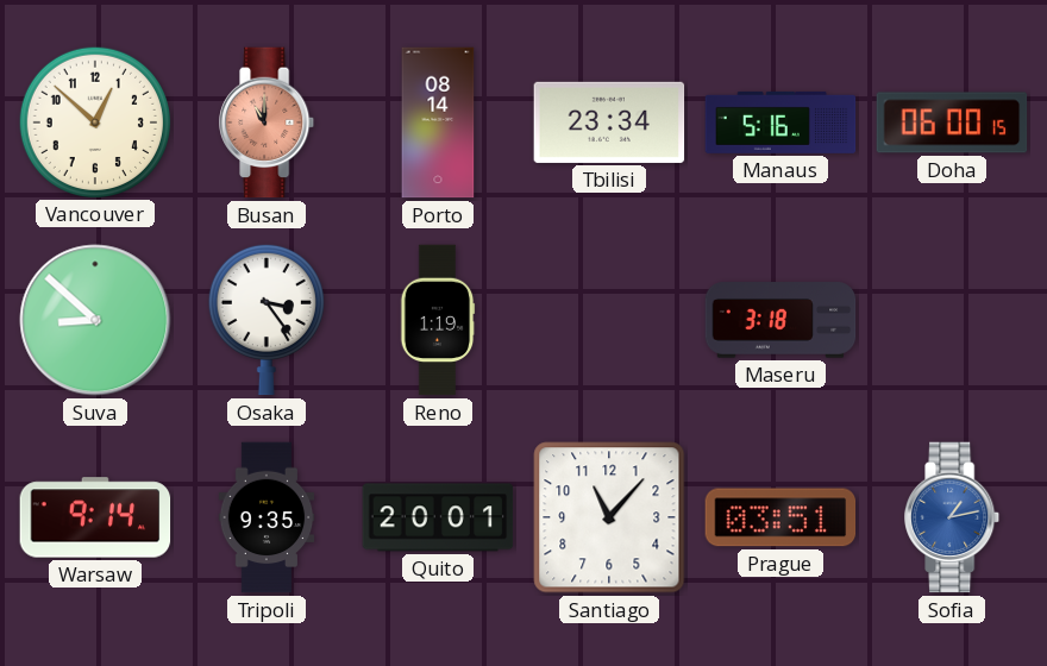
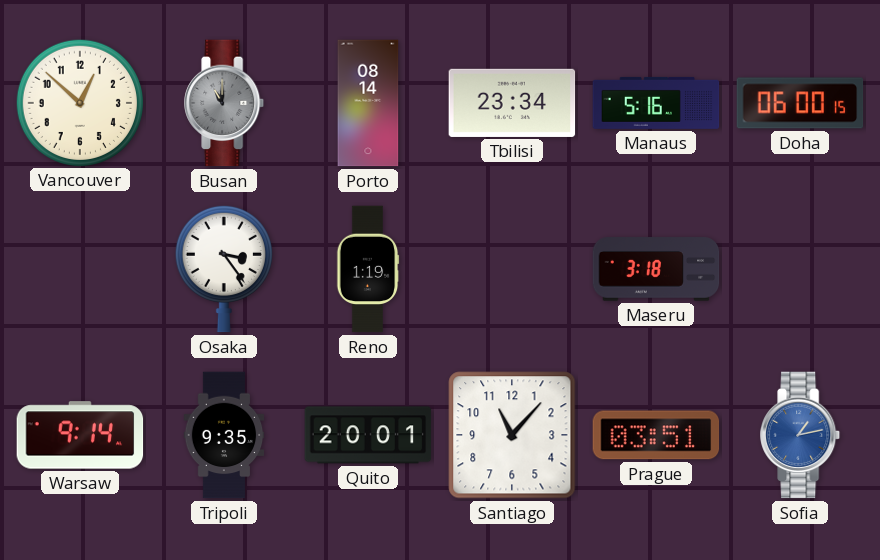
Busan dial: salmon -> grey (225, 103)
Suva: 8:52 -> none (95, 320)
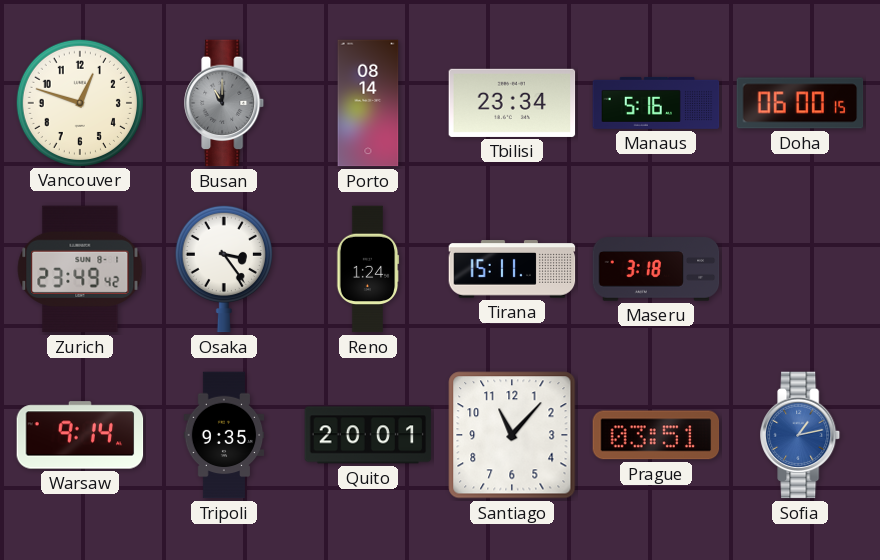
Vancouver: 12:52 -> 12:48 (79, 102)
Zurich: none -> 23:49 (80, 269)
Reno: 1:19 -> 1:24 (368, 269)
Tirana: none -> 15:11 (512, 269)
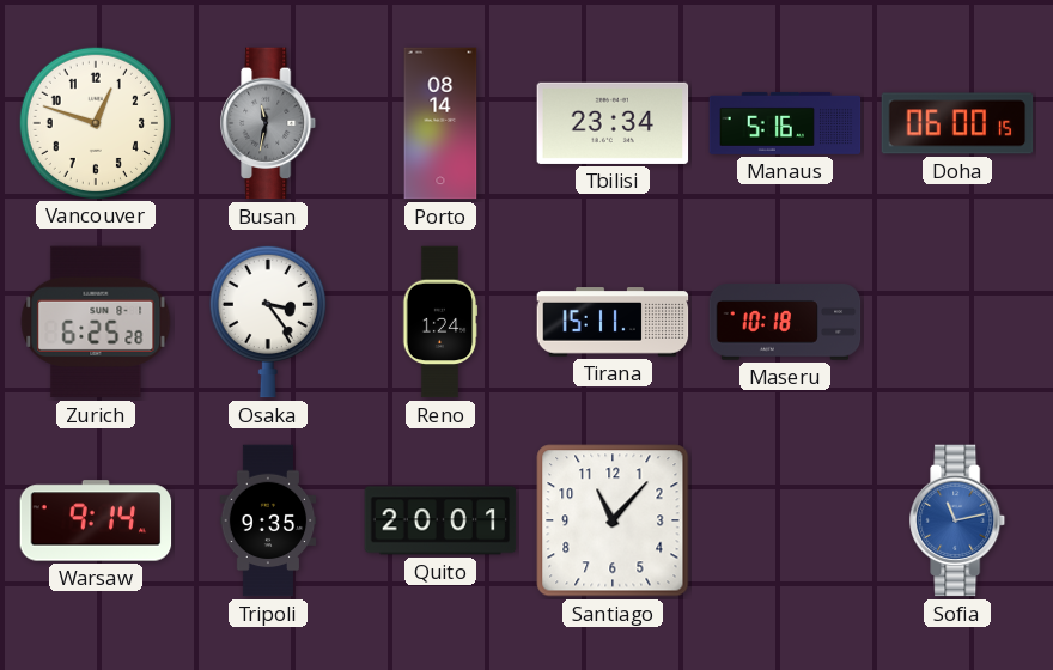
Busan: 11:00 -> 11:32 (269, 123)
Zurich: 23:49 -> 6:25 (96, 322)
Maseru: 3:18 -> 10:18 (785, 322)
Prague: 03:51 -> none (656, 435)
Sofia: 1:13 -> 11:13 (958, 520)
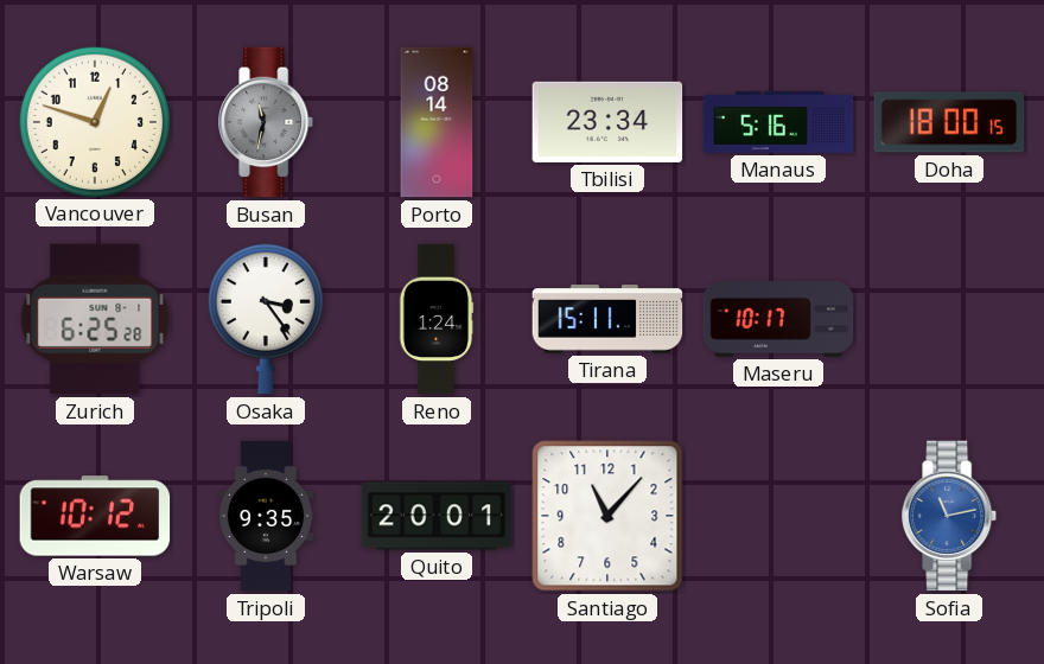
Doha: 06:00 -> 18:00 (949, 122)
Maseru: 10:18 -> 10:17 (778, 319)
Warsaw: 9:14 -> 10:12 (95, 516)
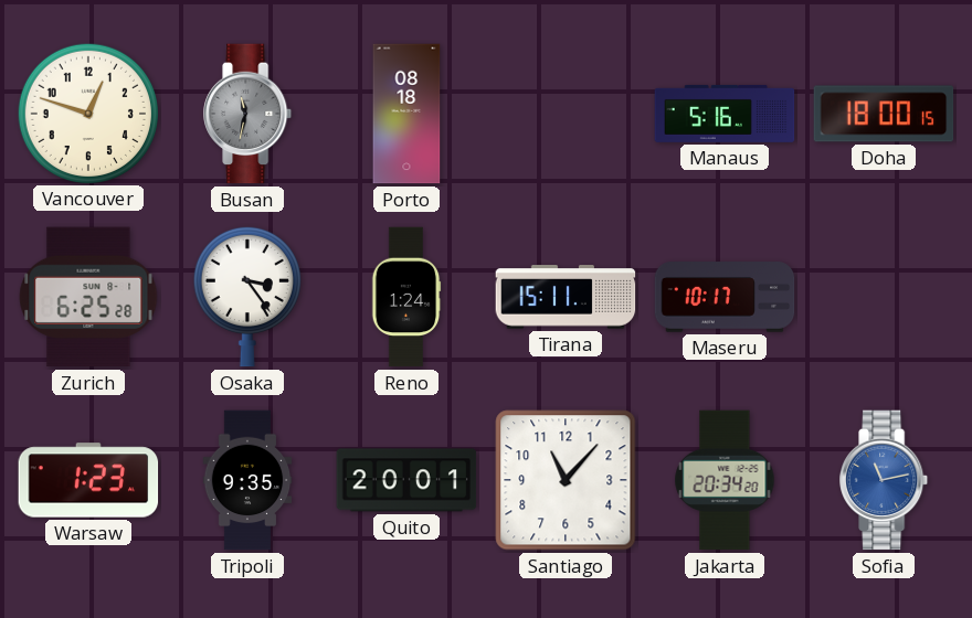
Porto: 08:14 -> 08:18 (406, 114)
Tbilisi: 23:34 -> none (607, 122)
Warsaw: 10:12 -> 1:23 (88, 480)
Jakarta: none -> 20:34 (725, 480)
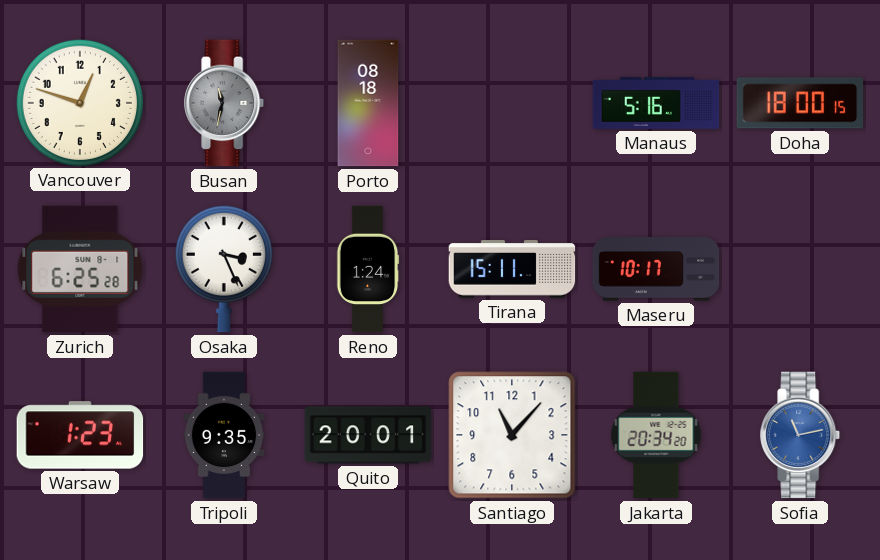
Osaka: 3:24 -> 3:26 (224, 269)
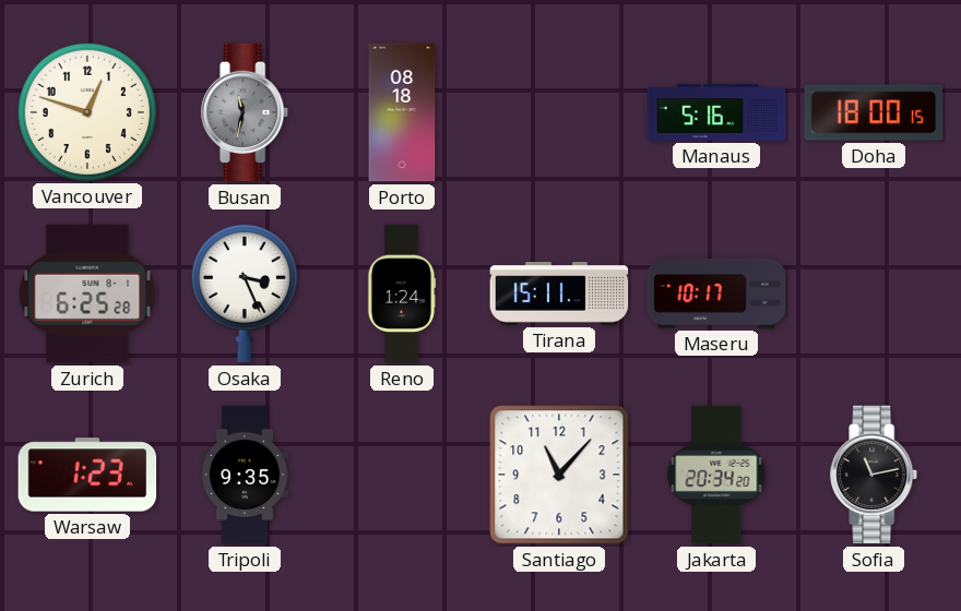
Quito: 20:01 -> none (368, 435)
Sofia dial: blue -> black (875, 475)
